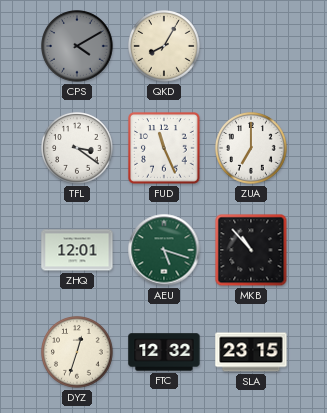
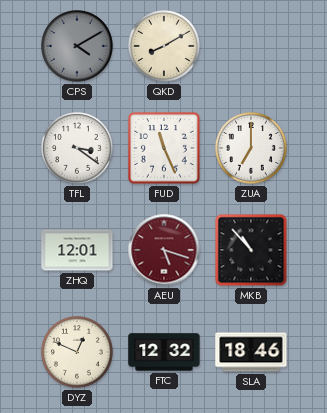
QKD: 8:05 -> 8:10 (165, 47)
AEU dial: green -> burgundy (164, 250)
DYZ: 12:33 -> 12:49 (78, 353)
SLA: 23:15 -> 18:46 (251, 352)
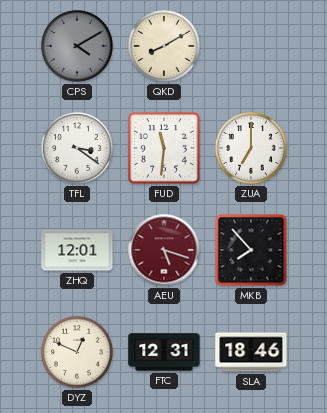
FUD: 11:26 -> 11:31 (164, 148)
MKB: 10:53 -> 7:53 (251, 250)
FTC: 12:32 -> 12:31 (164, 352)
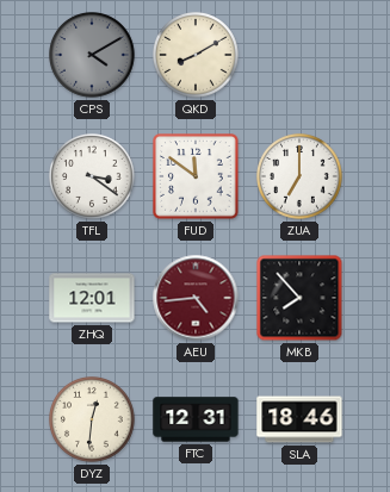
FUD: 11:31 -> 11:51 (196, 176)
AEU: 5:18 -> 4:44 (196, 298)
DYZ: 12:49 -> 12:31 (93, 421)
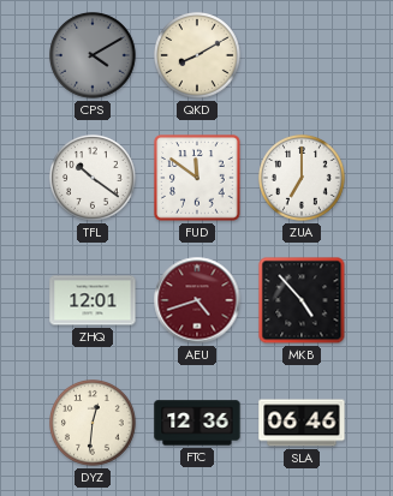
TFL: 3:21 -> 10:21 (94, 179)
AEU: 4:44 -> 4:42 (197, 300)
MKB: 7:53 -> 4:53 (302, 300)
FTC: 12:31 -> 12:36 (197, 423)
SLA: 18:46 -> 06:46 (302, 423)
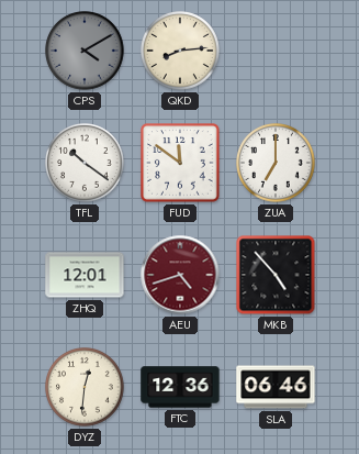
QKD: 8:10 -> 8:14 (181, 52)
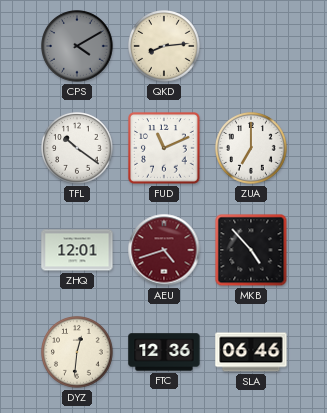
FUD: 11:51 -> 11:11 (164, 148)
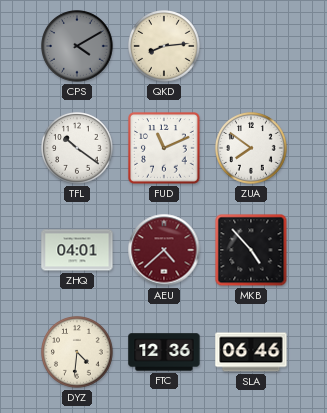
ZUA: 7:00 -> 7:51 (252, 149)
ZHQ: 12:01 -> 04:01 (77, 250)
AEU: 4:42 -> 4:38 (164, 250)
DYZ: 12:31 -> 4:31 (78, 353)
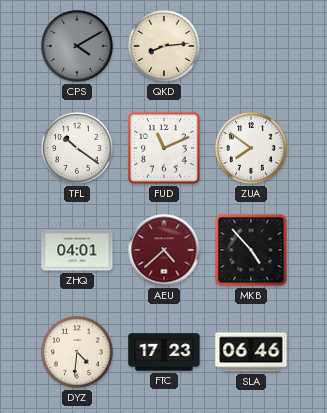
FTC: 12:36 -> 17:23 (164, 352)
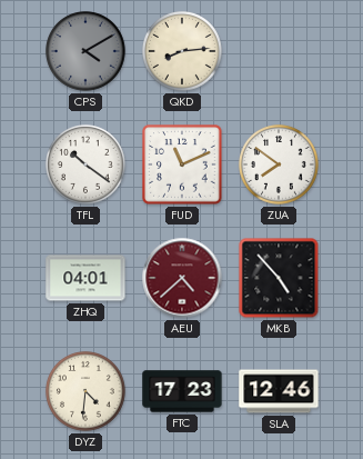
SLA: 06:46 -> 12:46 (279, 391)
